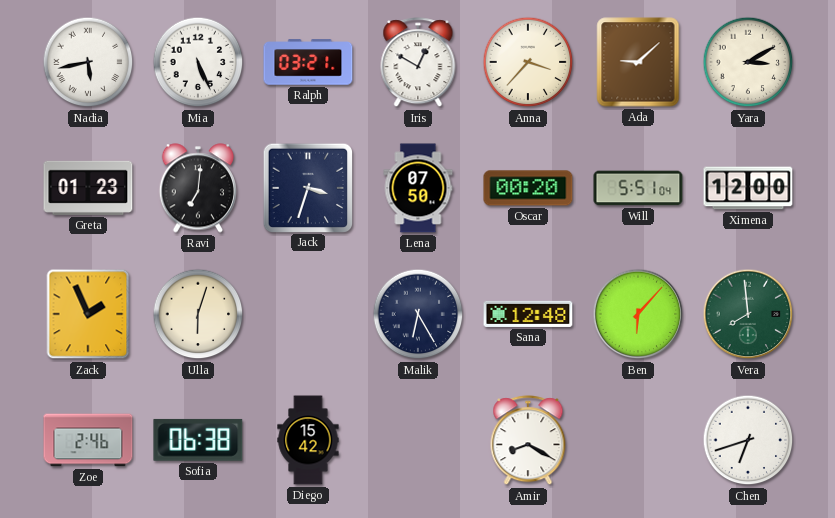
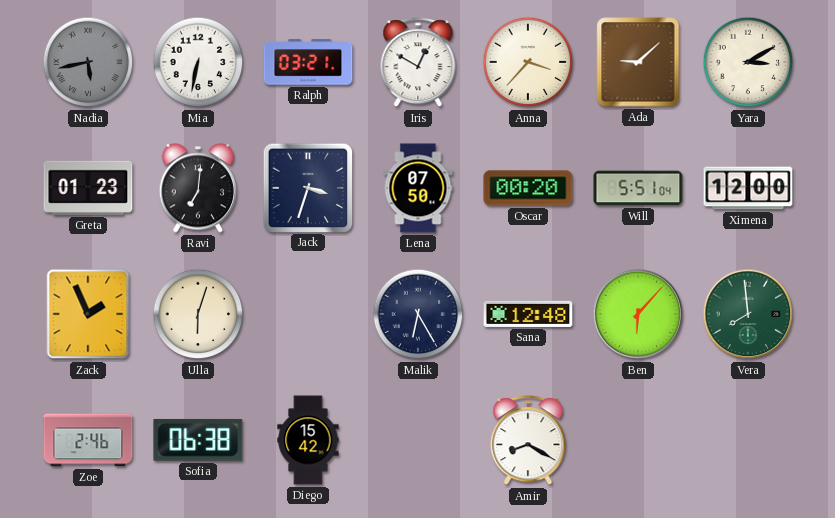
Nadia dial: white -> grey (88, 62)
Mia: 5:26 -> 6:32 (198, 62)
Chen: 6:42 -> none (748, 440)
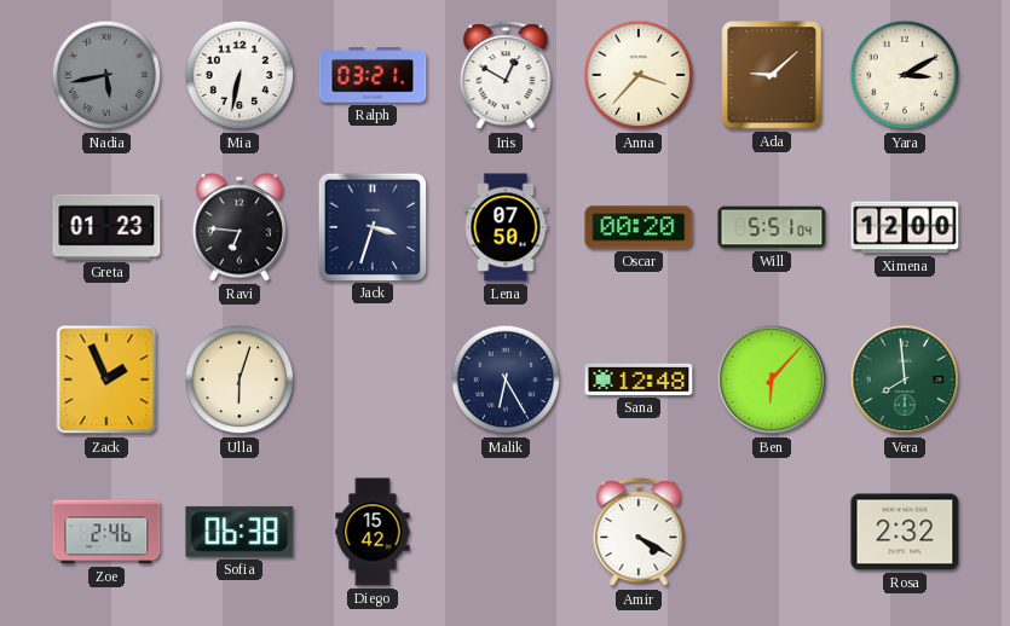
Ravi: 7:01 -> 6:46 (238, 227)
Amir: 8:20 -> 4:20 (639, 533)
Rosa: none -> 2:32 (905, 532)
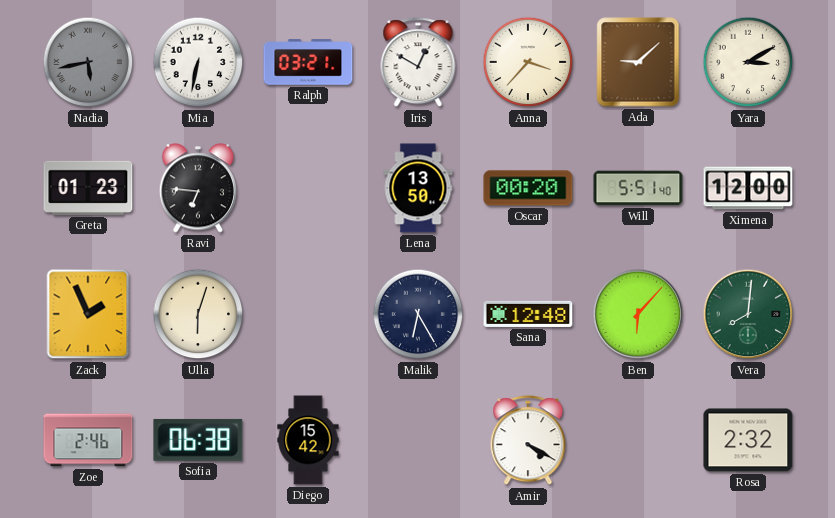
Jack: 3:33 -> none (371, 226)
Lena: 07:50 -> 13:50 (418, 188)
Will: 5:51:04 -> 5:51:40 (638, 188)
Vera: 7:59 -> 8:01 (748, 314)
